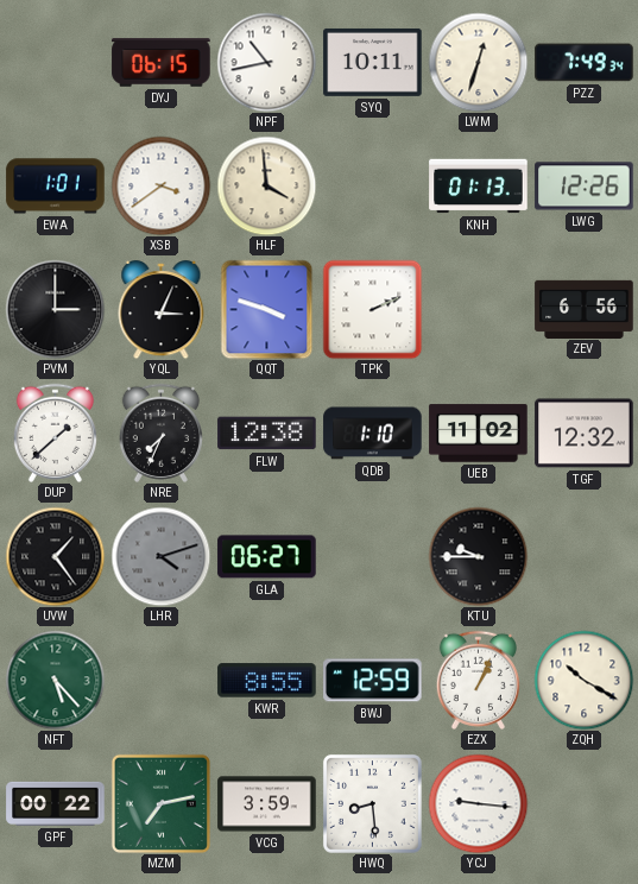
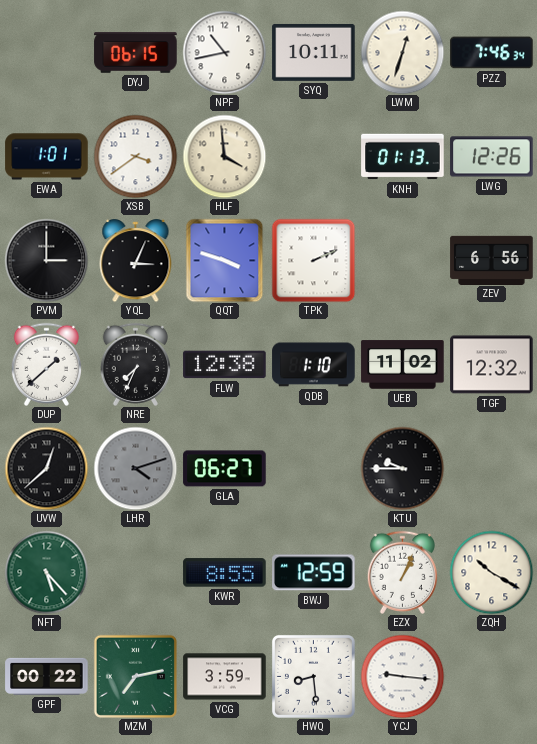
PZZ: 7:49 -> 7:46 (492, 53)
UVW: 1:24 -> 12:38 (46, 468)
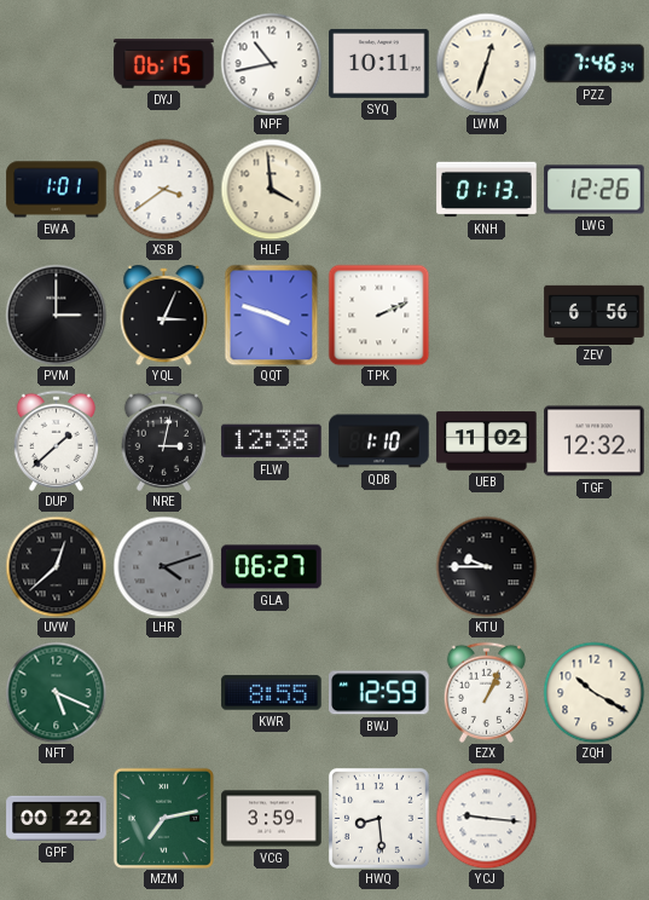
NRE: 7:34 -> 3:02 (163, 440)
NFT: 5:23 -> 5:19 (56, 692)
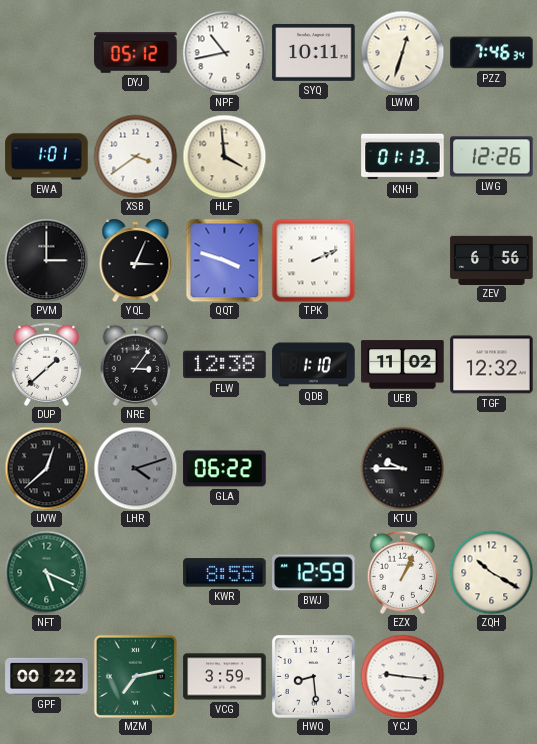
DYJ: 06:15 -> 05:12 (136, 53)
NRE: 3:02 -> 3:06 (135, 364)
GLA: 06:27 -> 06:22 (225, 469)
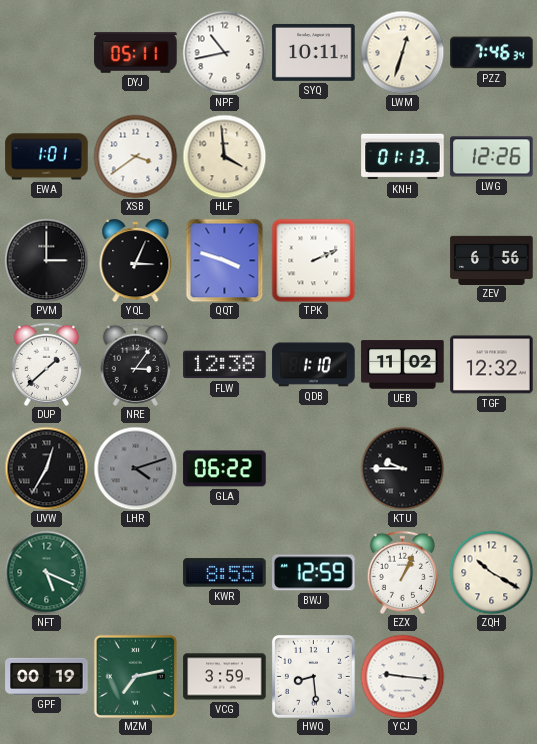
DYJ: 05:12 -> 05:11 (136, 53)
UVW: 12:38 -> 12:35 (46, 468)
GPF: 00:22 -> 00:19 (47, 676)
